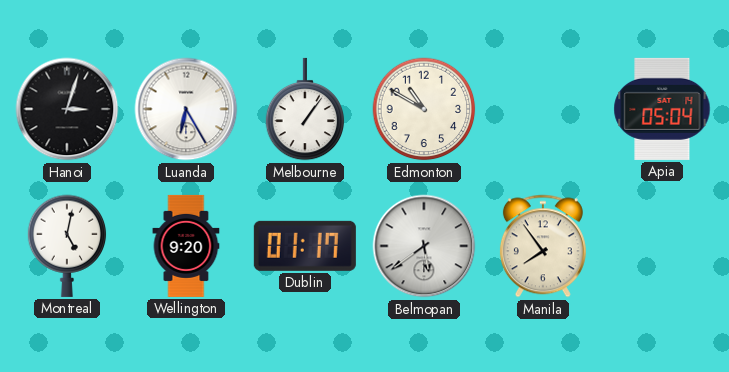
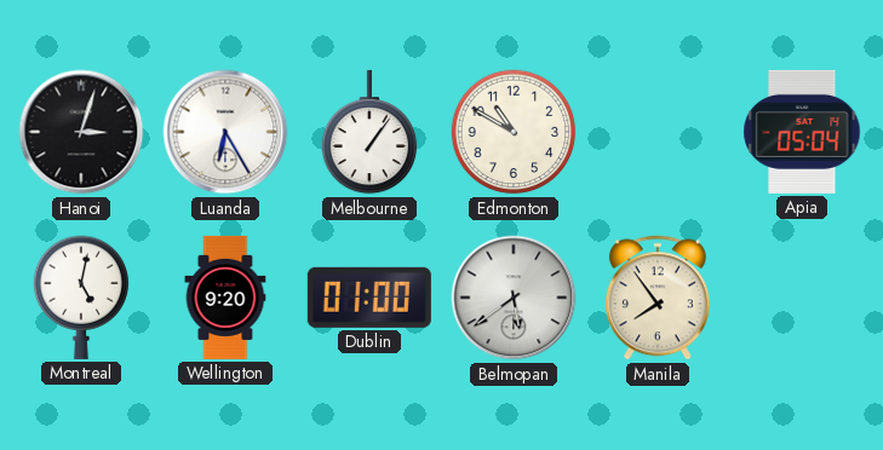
Dublin: 01:17 -> 01:00 (369, 298)
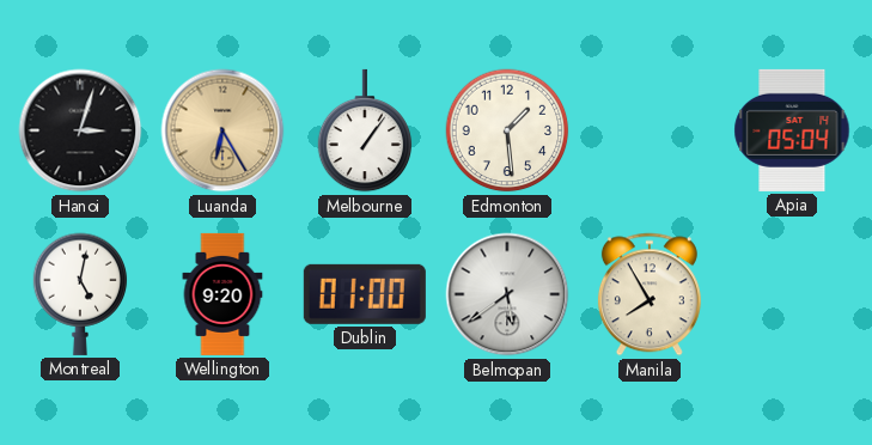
Luanda dial: white -> champagne (222, 130)
Edmonton: 10:50 -> 1:29 (507, 130)
Manila: 7:54 -> 7:55 (650, 294)
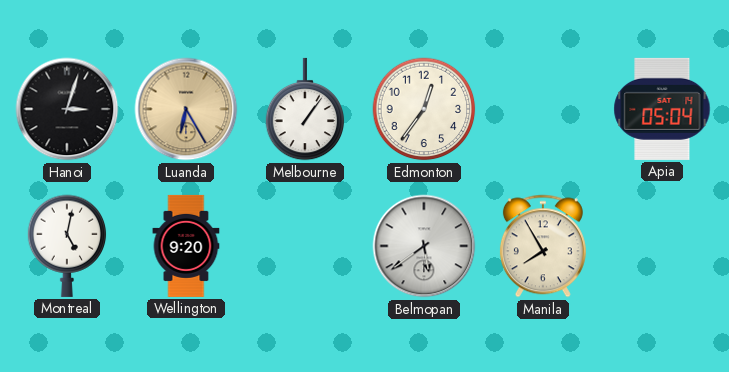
Edmonton: 1:29 -> 12:36 (424, 109)
Dublin: 01:00 -> none (365, 294)
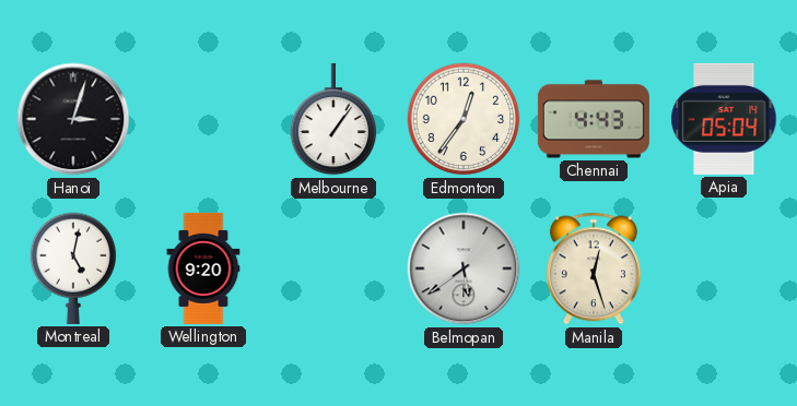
Luanda: 6:25 -> none (186, 109)
Chennai: none -> 4:43 (594, 119)
Manila: 7:55 -> 12:27 (594, 268)
